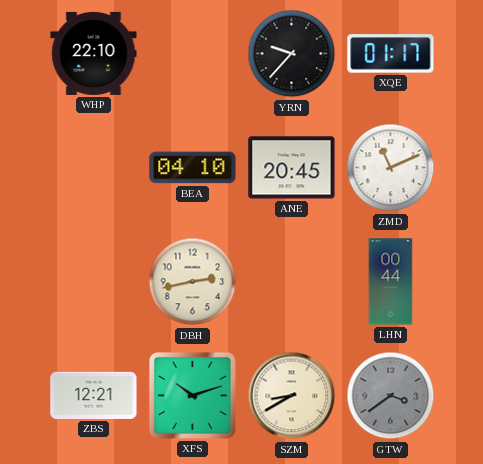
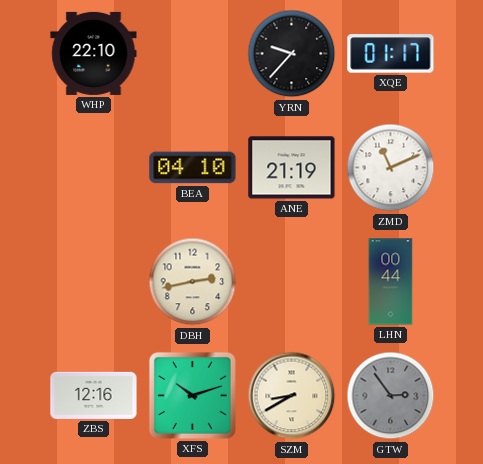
ANE: 20:45 -> 21:19 (292, 168)
ZBS: 12:21 -> 12:16 (94, 395)
GTW: 3:39 -> 2:54 (391, 396)
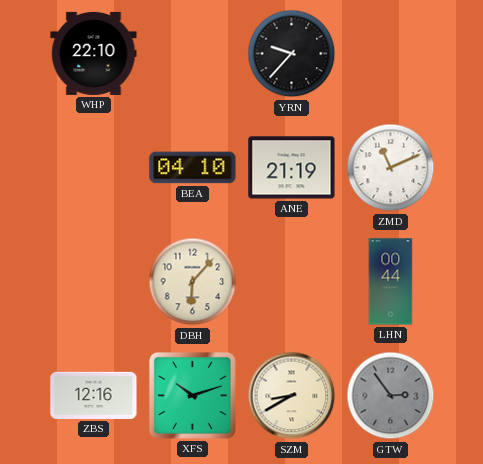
XQE: 01:17 -> none (391, 54)
DBH: 2:43 -> 6:07 (193, 282)
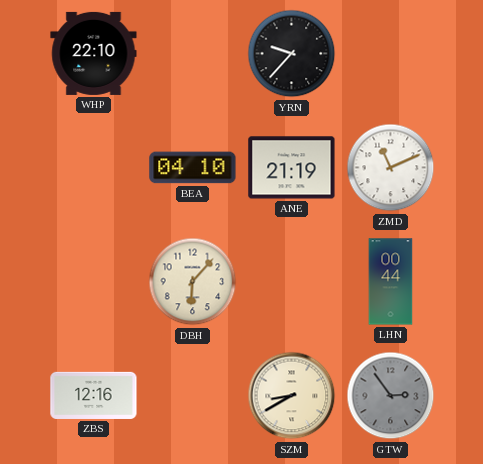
XFS: 10:12 -> none (192, 395)
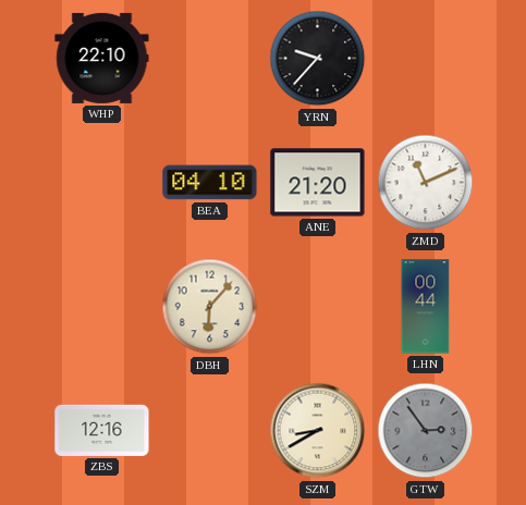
ANE: 21:19 -> 21:20 (318, 183)
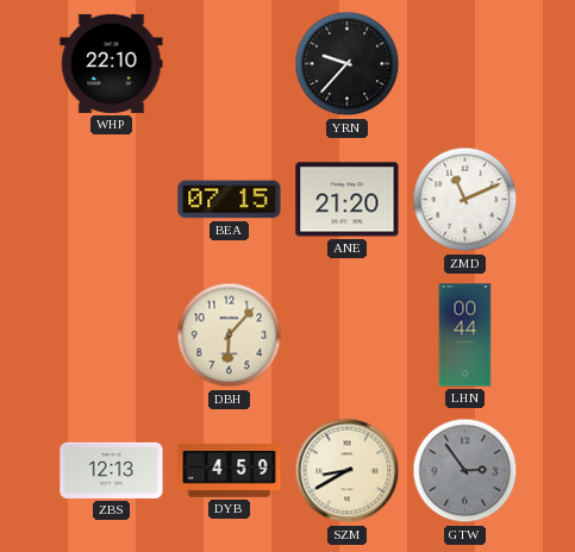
BEA: 04:10 -> 07:15 (230, 200)
ZBS: 12:16 -> 12:13 (112, 470)
DYB: none -> 4:59 (230, 471)
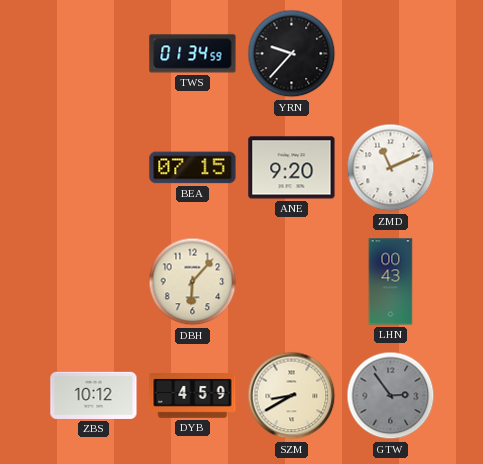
WHP: 22:10 -> none (112, 63)
TWS: none -> 01:34 (193, 54)
ANE: 21:20 -> 9:20 (292, 168)
LHN: 00:44 -> 00:43 (391, 282)
ZBS: 12:13 -> 10:12 (94, 395)
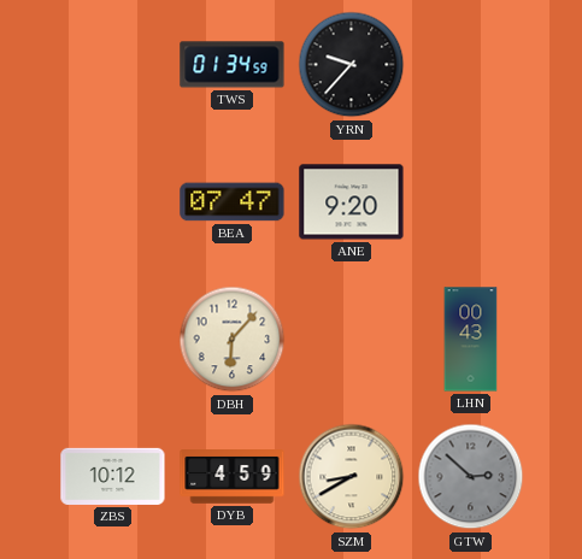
BEA: 07:15 -> 07:47 (233, 202)
ZMD: 11:11 -> none (391, 168)
GTW: 2:54 -> 2:52 (471, 477)
